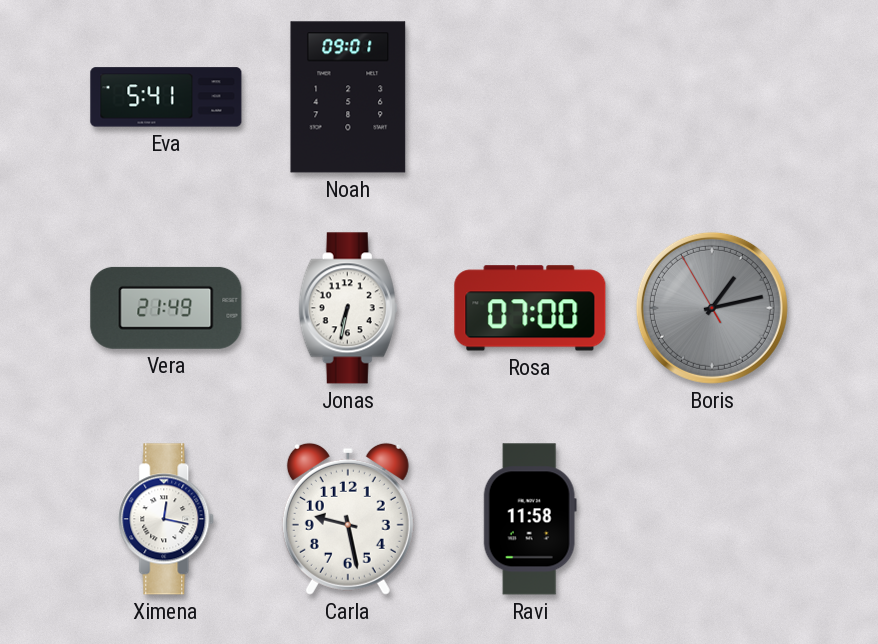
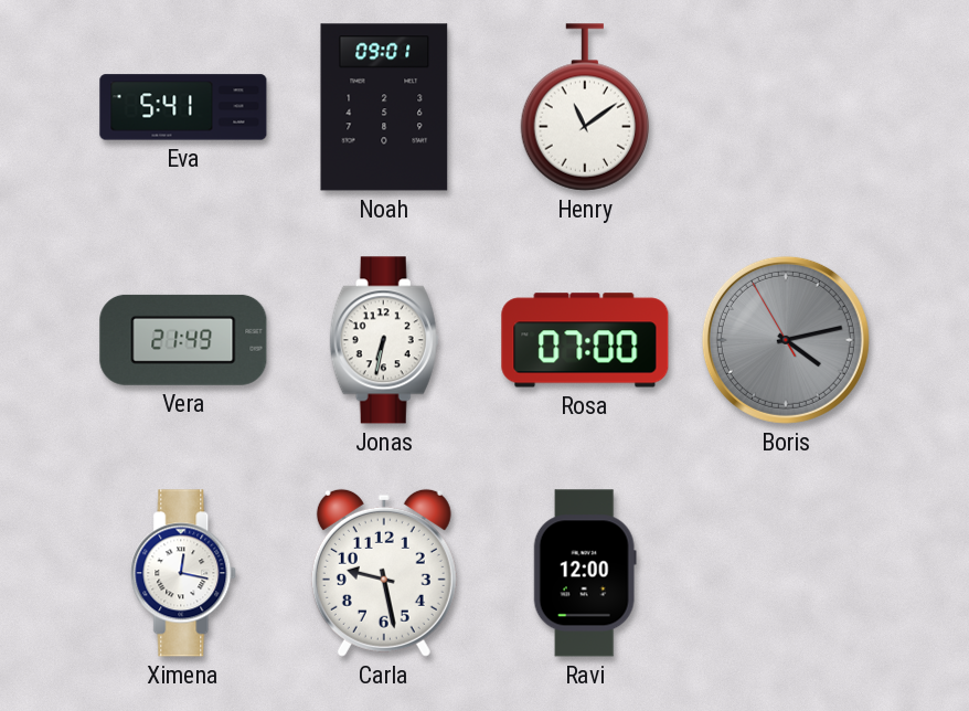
Henry: none -> 11:09 (585, 107)
Boris: 1:12 -> 4:12 (786, 340)
Ravi: 11:58 -> 12:00 (585, 573)
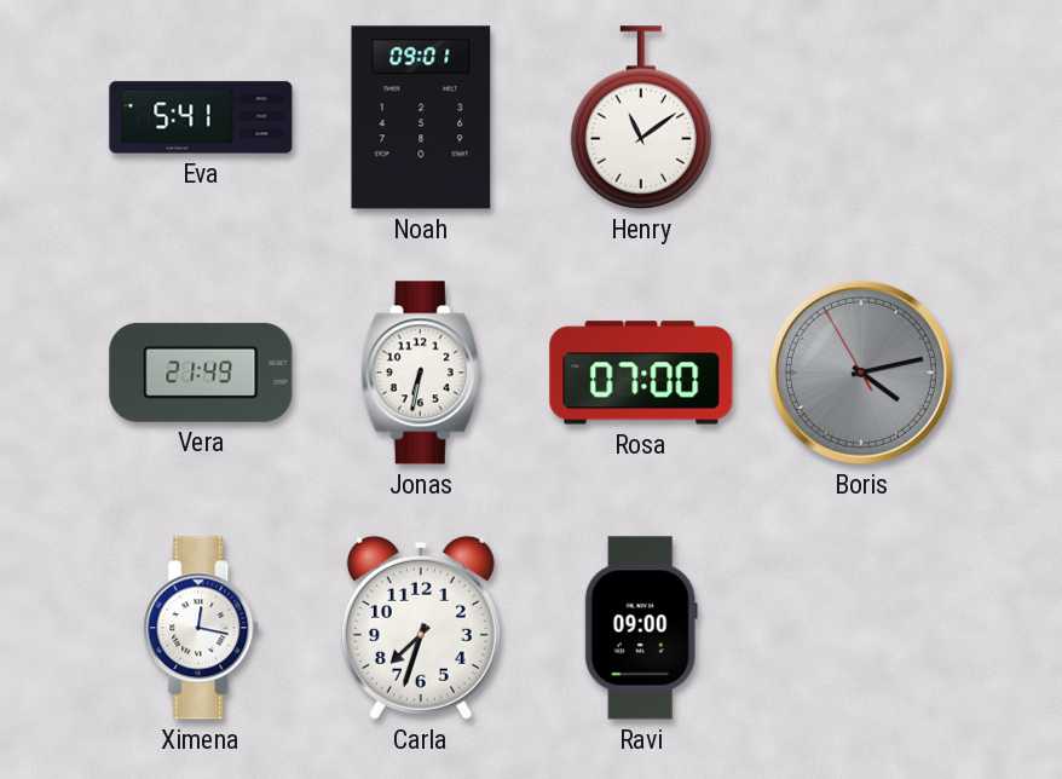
Carla: 9:28 -> 7:33 (421, 628)
Ravi: 12:00 -> 09:00 (641, 628)
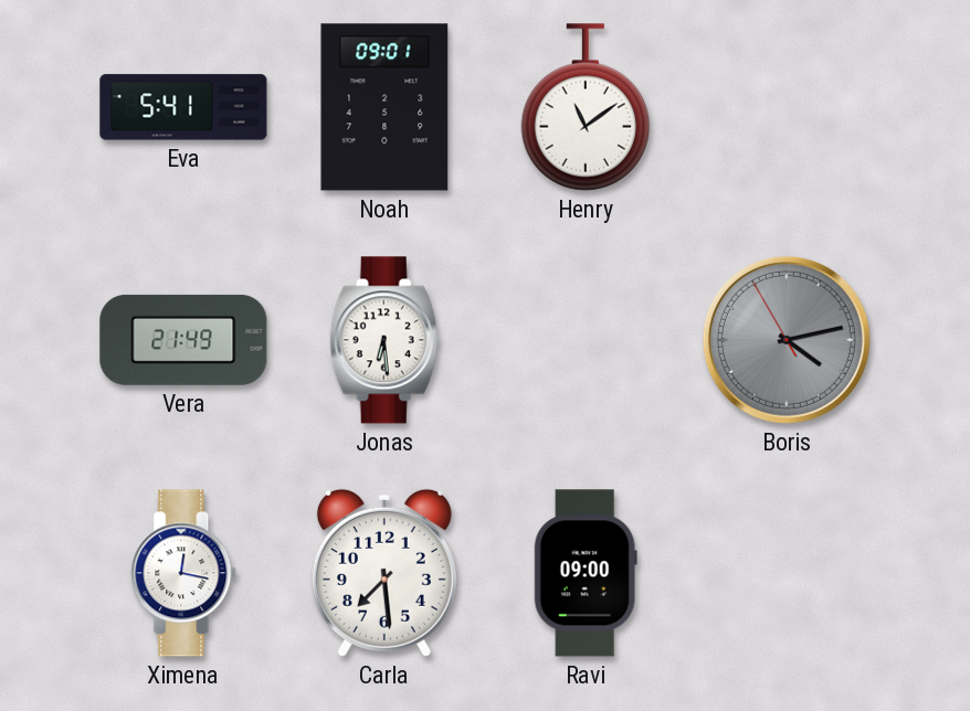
Jonas: 6:32 -> 6:29 (384, 340)
Rosa: 07:00 -> none (641, 373)
Carla: 7:33 -> 7:29 (384, 573)
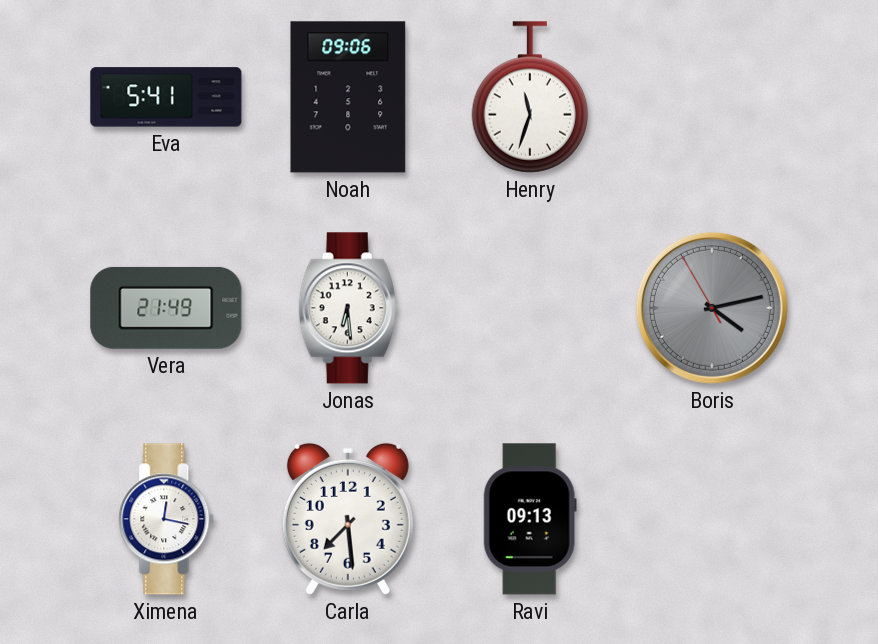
Noah: 09:01 -> 09:06 (348, 97)
Henry: 11:09 -> 11:33 (530, 97)
Ravi: 09:00 -> 09:13 (530, 519)
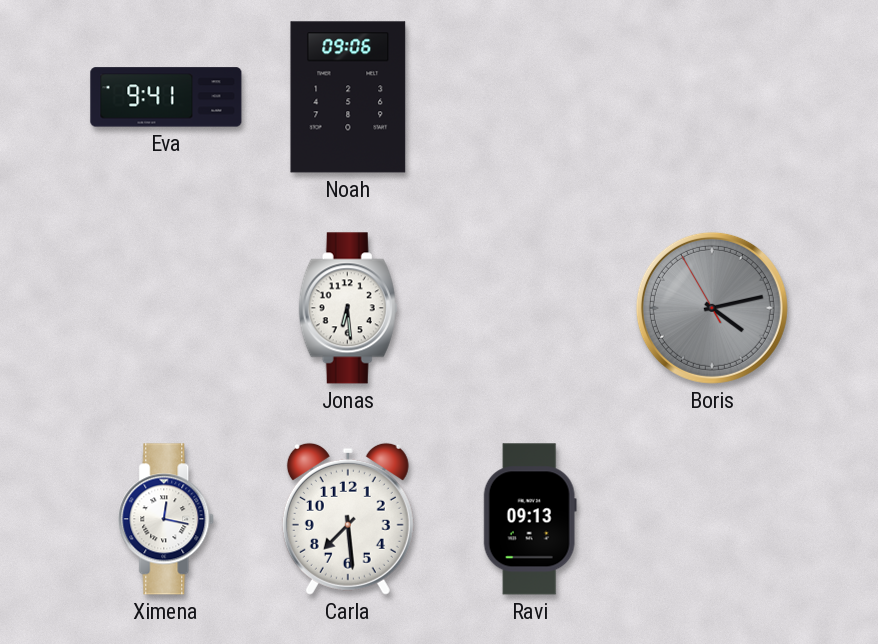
Eva: 5:41 -> 9:41 (166, 97)
Henry: 11:33 -> none (530, 97)
Vera: 21:49 -> none (166, 308)
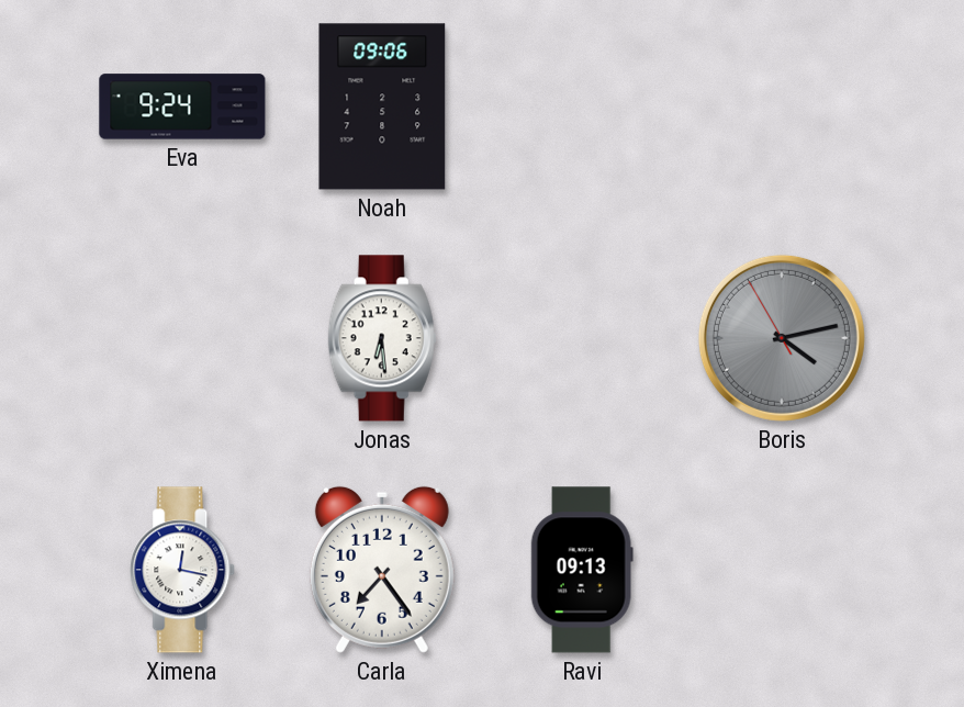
Eva: 9:41 -> 9:24 (182, 106)
Carla: 7:29 -> 7:24 (382, 570)
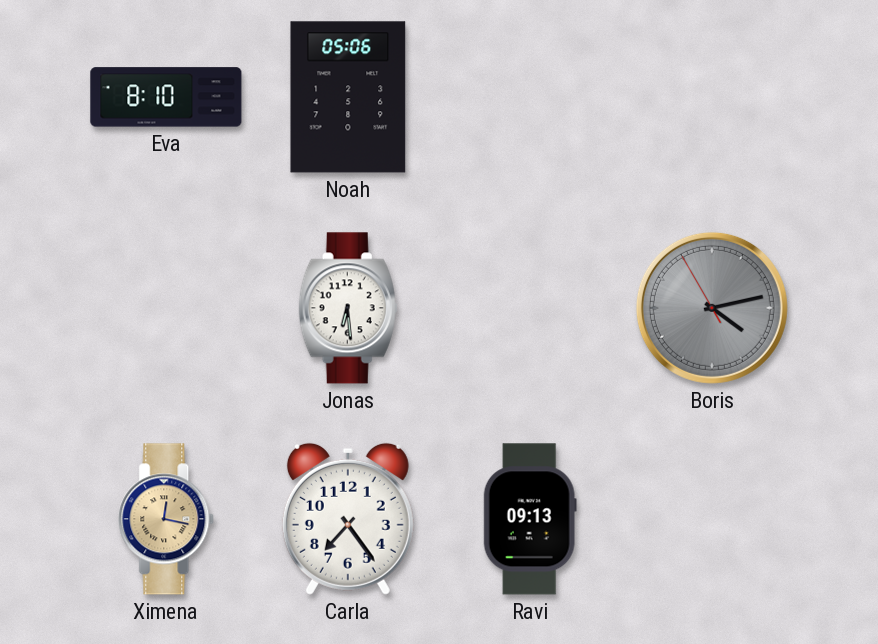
Eva: 9:24 -> 8:10 (166, 97)
Noah: 09:06 -> 05:06 (348, 97)
Ximena dial: white -> champagne (167, 519)
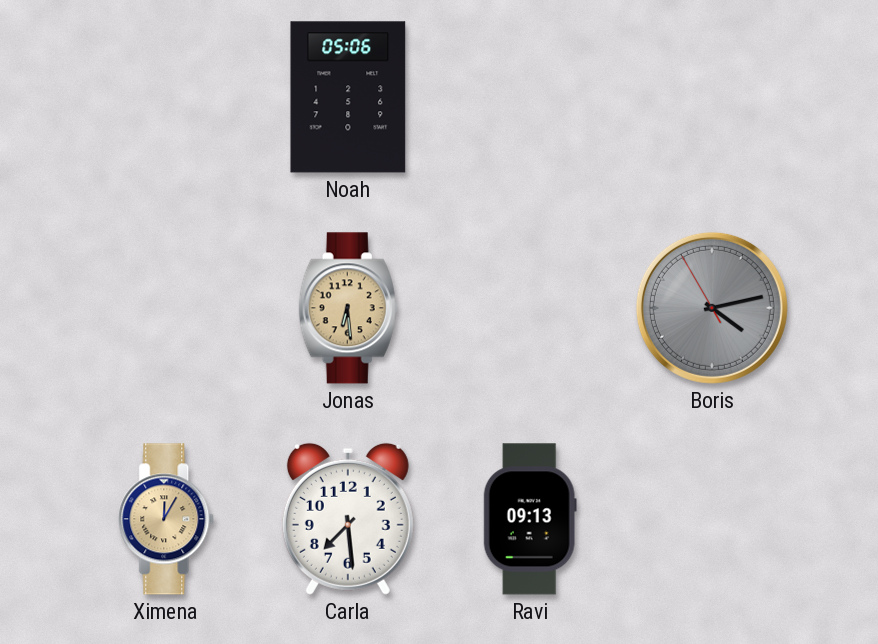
Eva: 8:10 -> none (166, 97)
Jonas dial: white -> champagne (348, 308)
Ximena: 12:17 -> 12:05 (167, 519)
Carla: 7:24 -> 7:29 (348, 519)
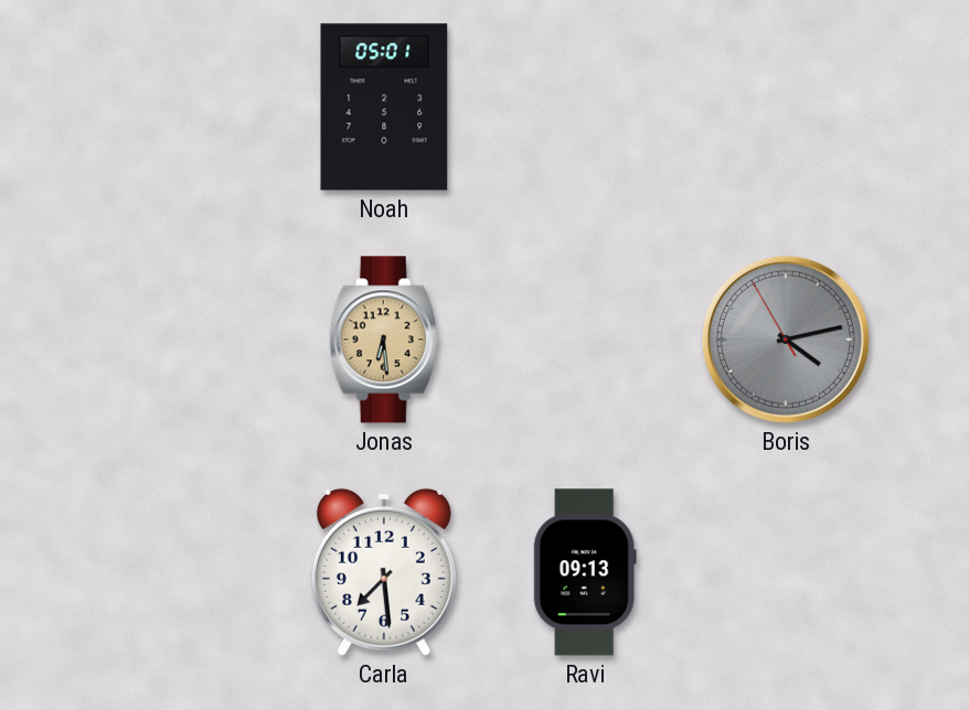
Noah: 05:06 -> 05:01 (384, 107)
Ximena: 12:05 -> none (167, 519)
